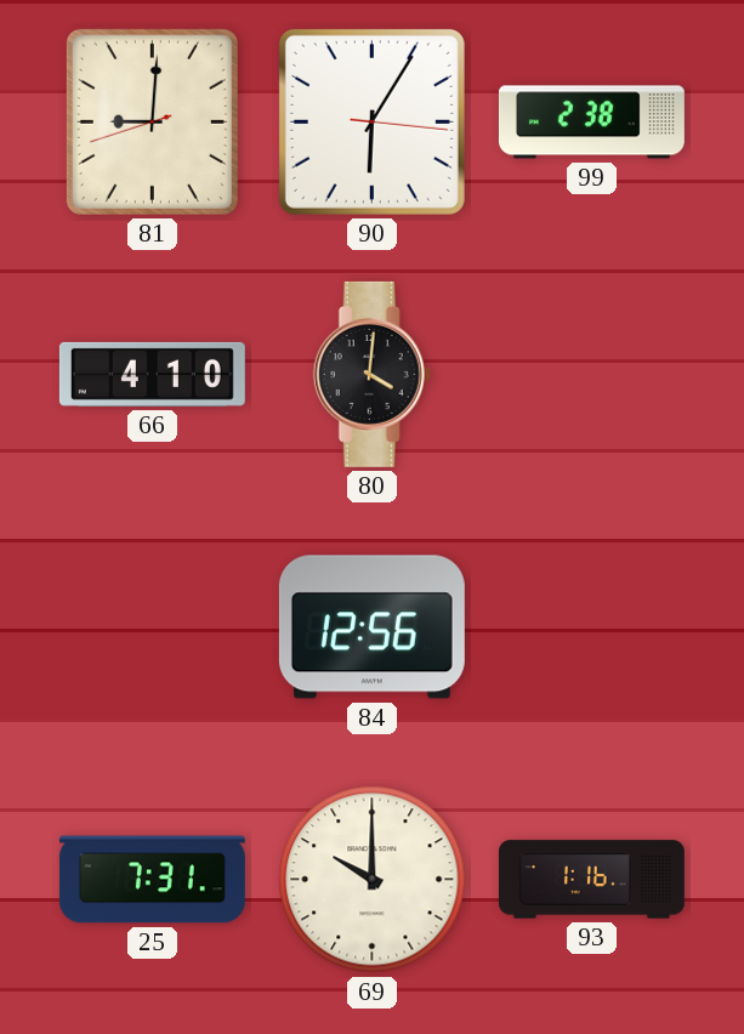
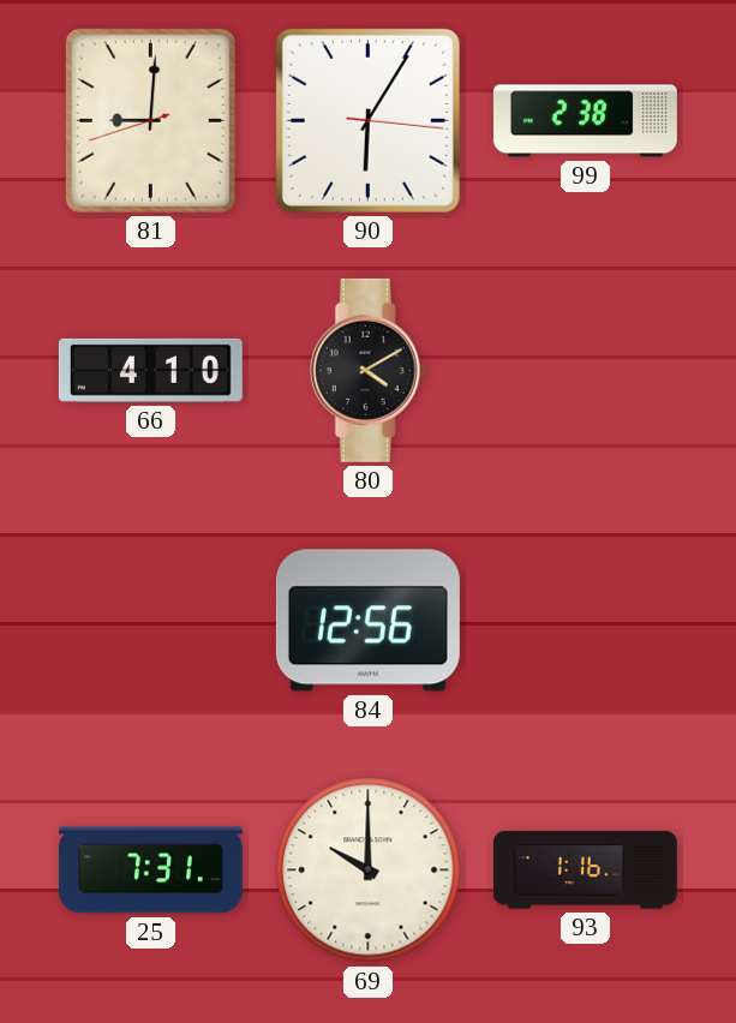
80: 4:01 -> 4:10 (367, 370)
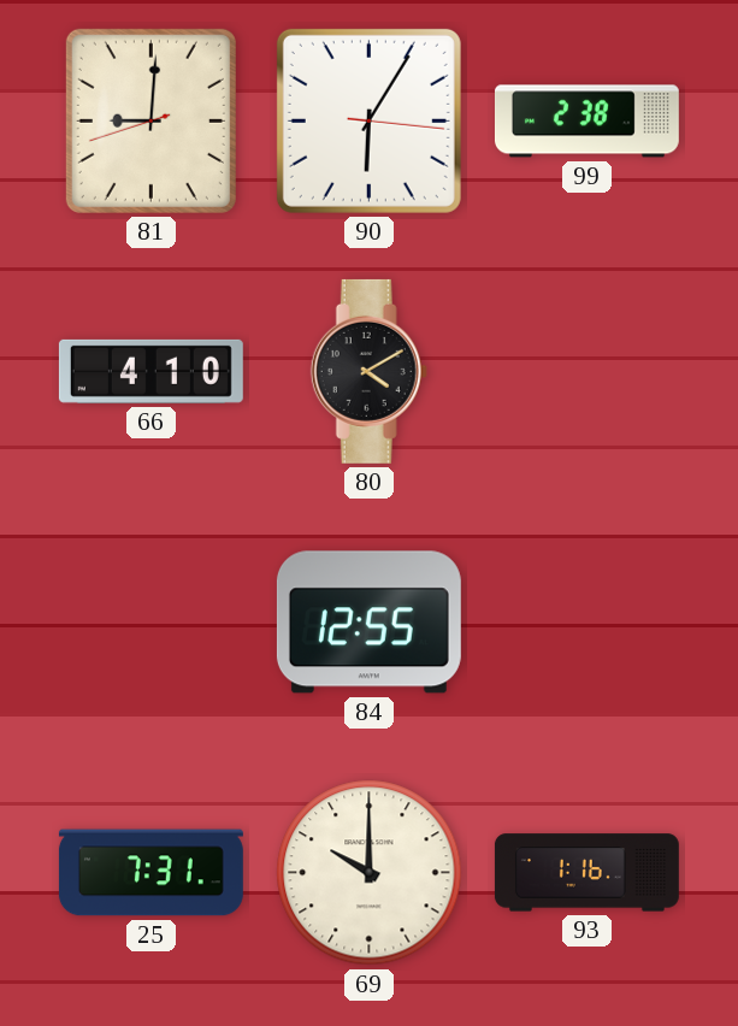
84: 12:56 -> 12:55 (368, 623)
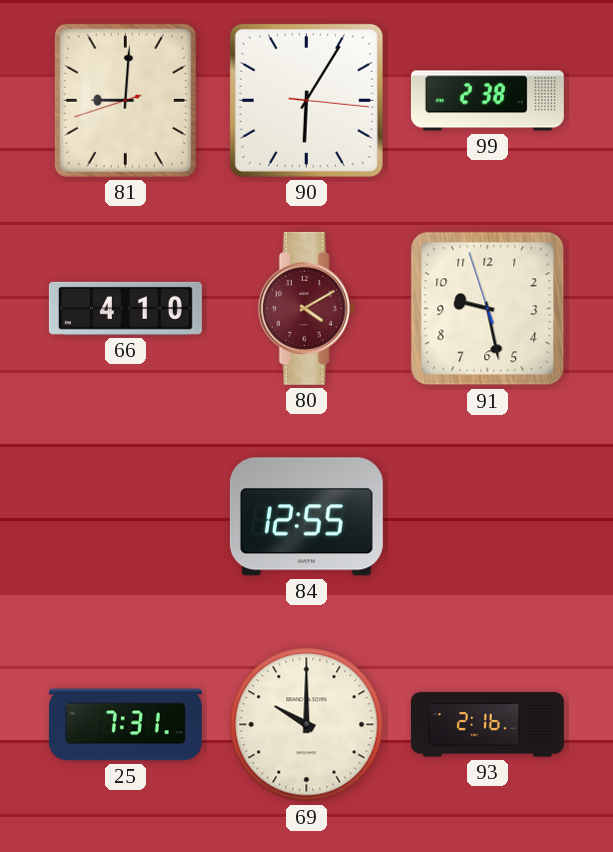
80 dial: black -> burgundy (306, 308)
91: none -> 9:27 (488, 309)
93: 1:16 -> 2:16 (487, 725)
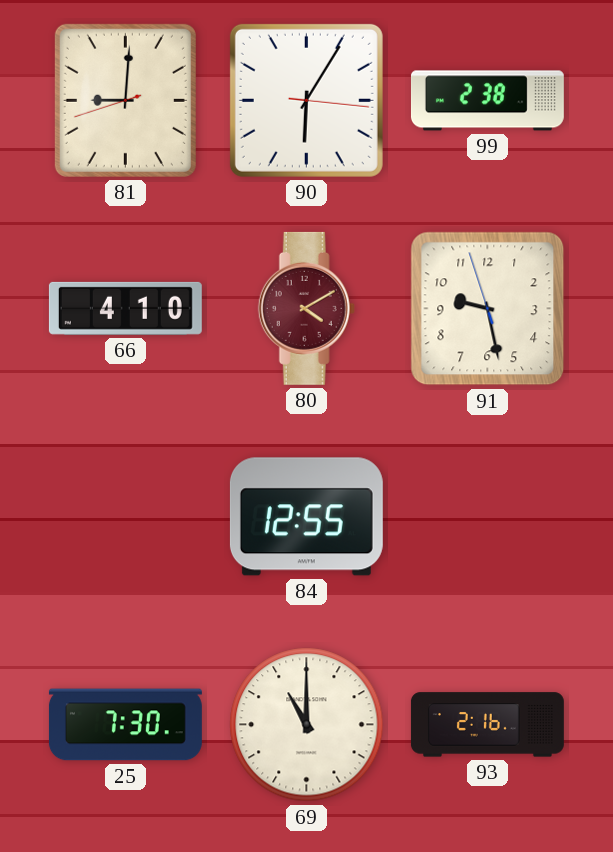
25: 7:31 -> 7:30 (125, 725)
69: 10:00 -> 11:00 (307, 725)
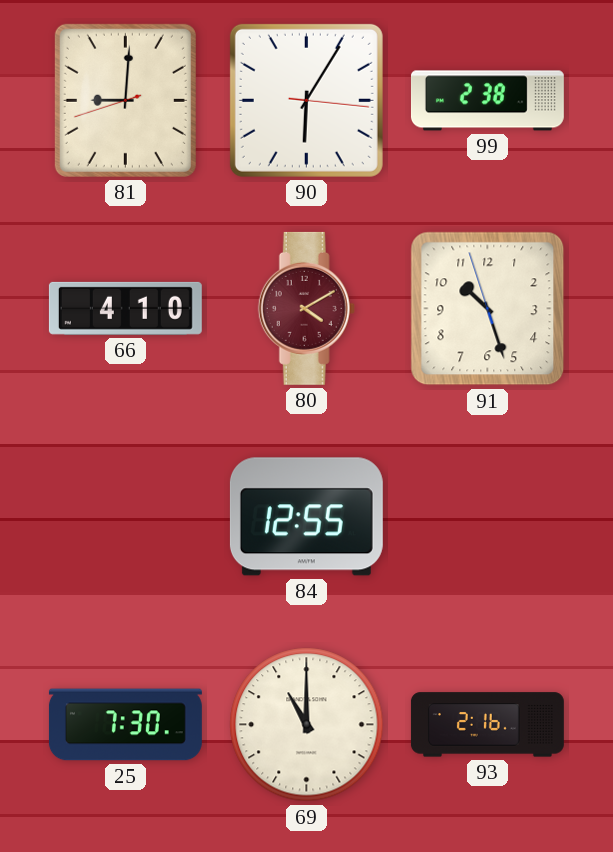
91: 9:27 -> 10:26 (488, 309)
